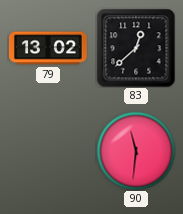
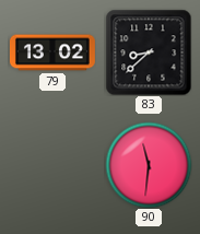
83: 12:38 -> 8:38 (149, 52)
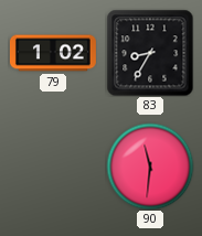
79: 13:02 -> 1:02 (53, 53)
83: 8:38 -> 8:35 (150, 53)
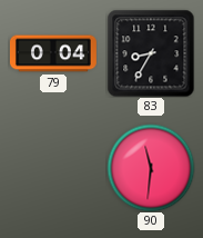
79: 1:02 -> 0:04 (53, 53)
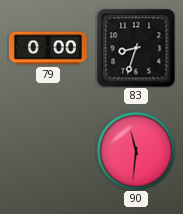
79: 0:04 -> 0:00 (48, 48)
83: 8:35 -> 8:33 (136, 48)
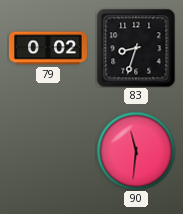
79: 0:00 -> 0:02 (48, 48)
